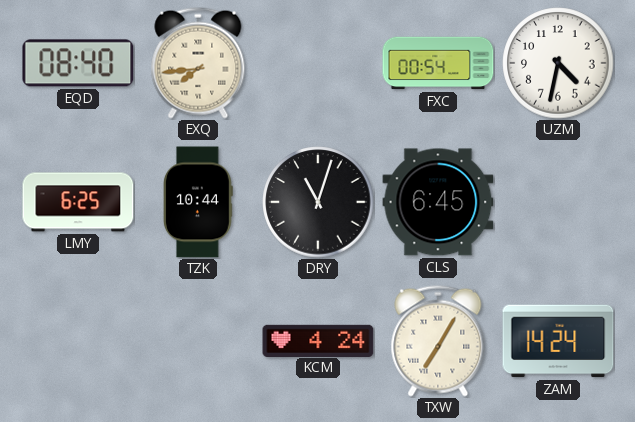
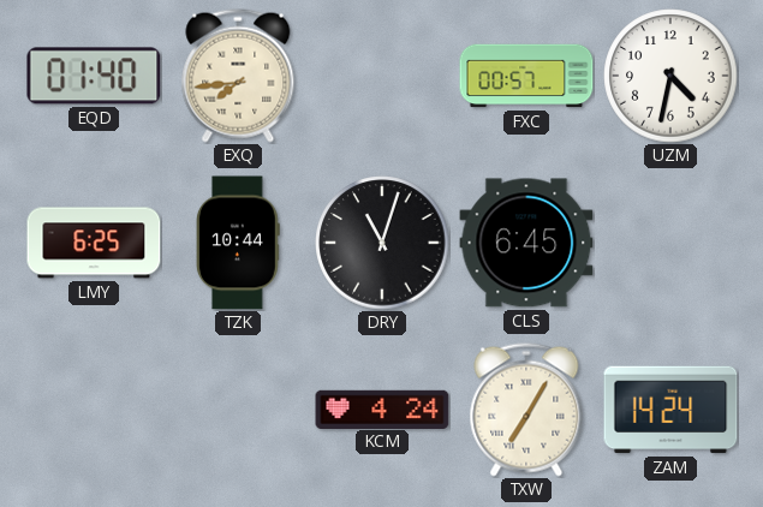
EQD: 08:40 -> 01:40 (94, 76)
FXC: 00:54 -> 00:57 (526, 76)
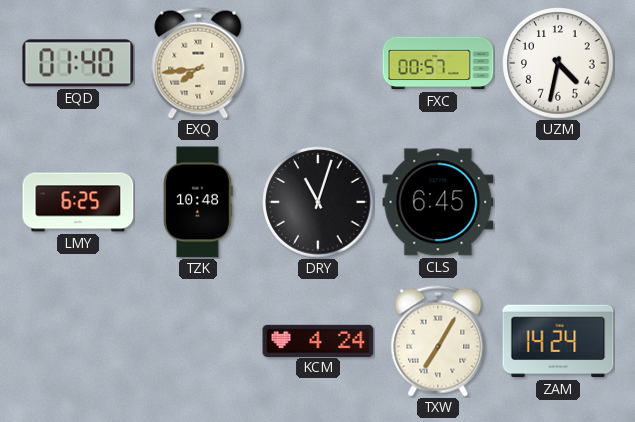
TZK: 10:44 -> 10:48 (199, 202)
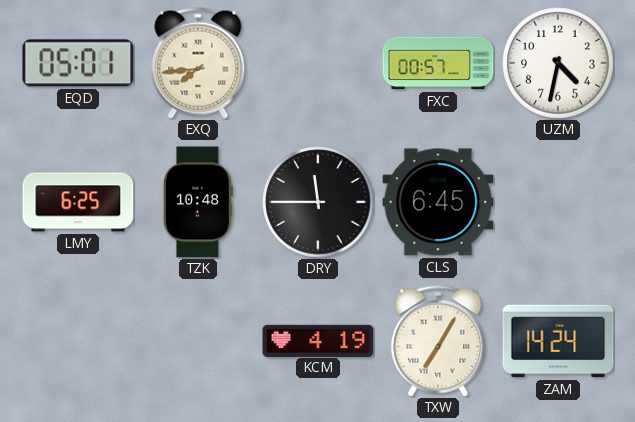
EQD: 01:40 -> 05:01 (78, 63)
DRY: 11:03 -> 11:45 (318, 202)
KCM: 4:24 -> 4:19 (318, 340)
